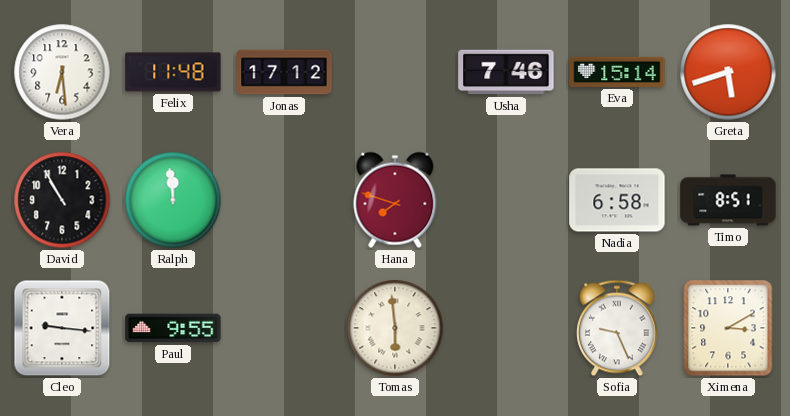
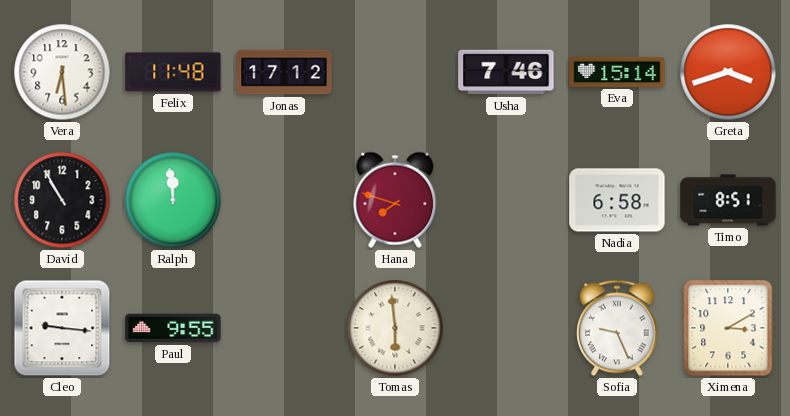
Greta: 5:42 -> 3:42 (728, 72)
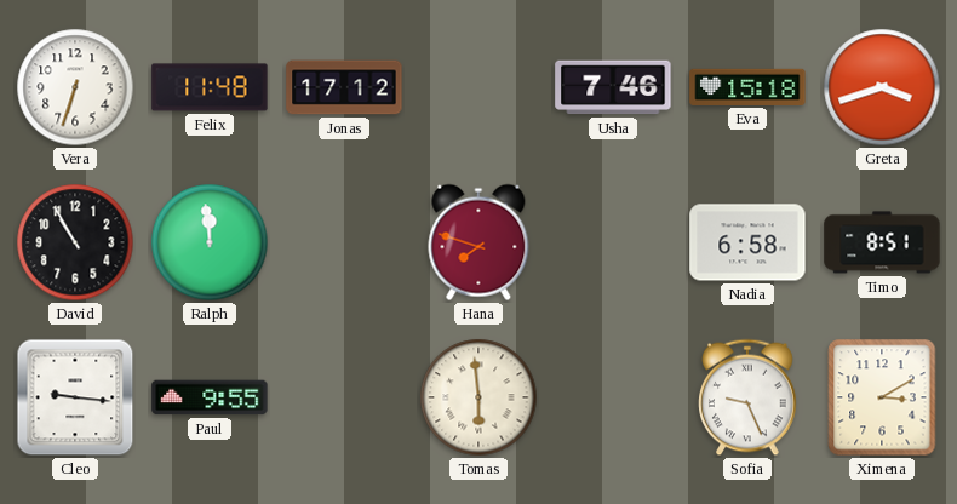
Vera: 6:29 -> 6:33 (75, 87)
Eva: 15:14 -> 15:18 (747, 87)
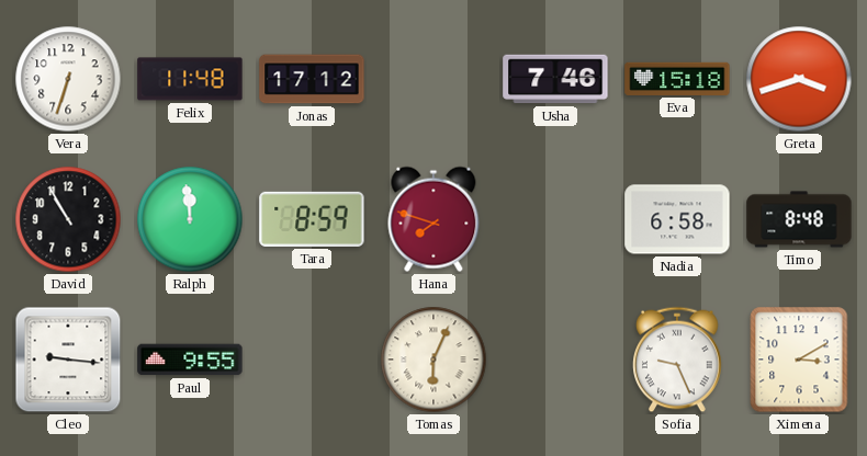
Tara: none -> 8:59 (312, 219)
Timo: 8:51 -> 8:48 (799, 219)
Tomas: 5:59 -> 6:04 (434, 360)
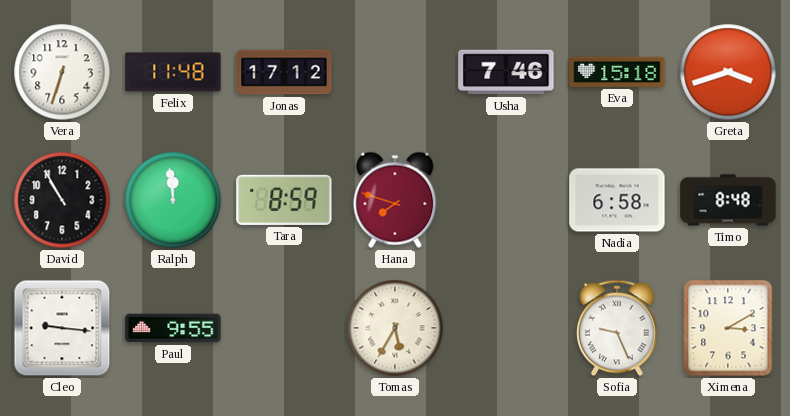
Tomas: 6:04 -> 5:35 (395, 328)
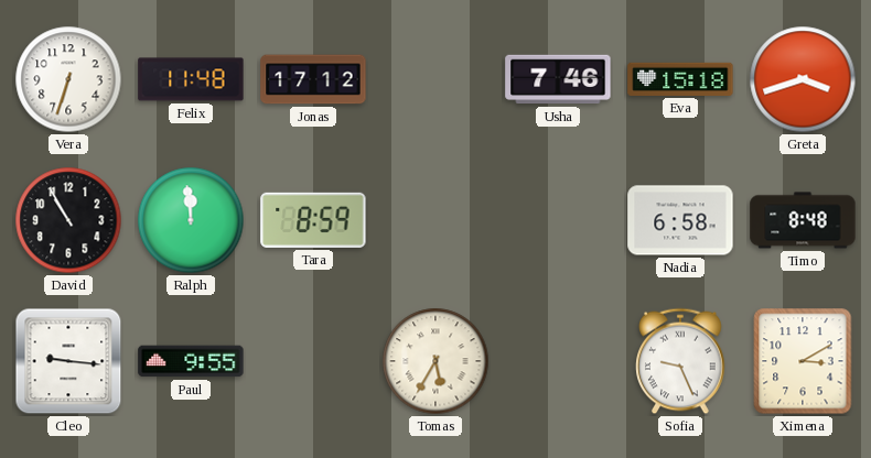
Hana: 7:48 -> none (395, 200)
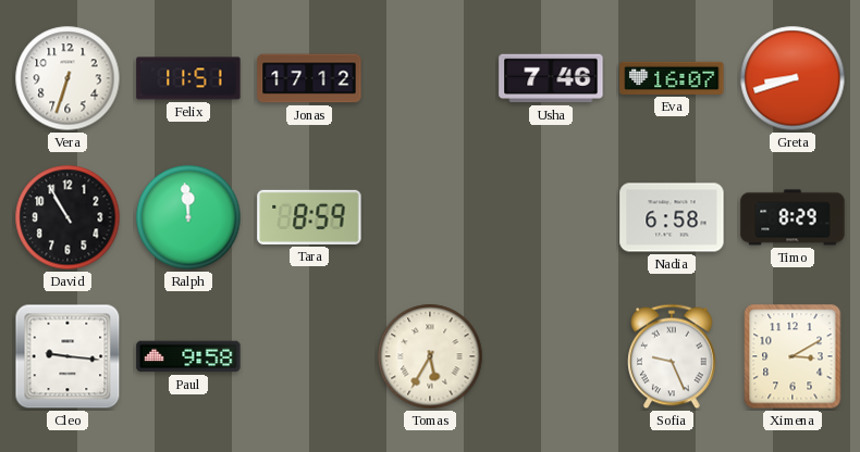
Felix: 11:48 -> 11:51 (188, 78)
Eva: 15:18 -> 16:07 (672, 78)
Greta: 3:42 -> 8:42 (793, 78)
Timo: 8:48 -> 8:29 (793, 217)
Paul: 9:55 -> 9:58 (188, 356)
